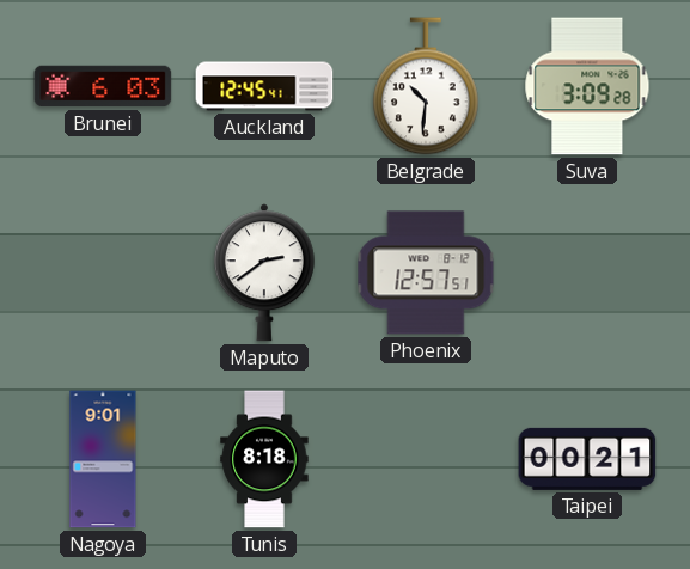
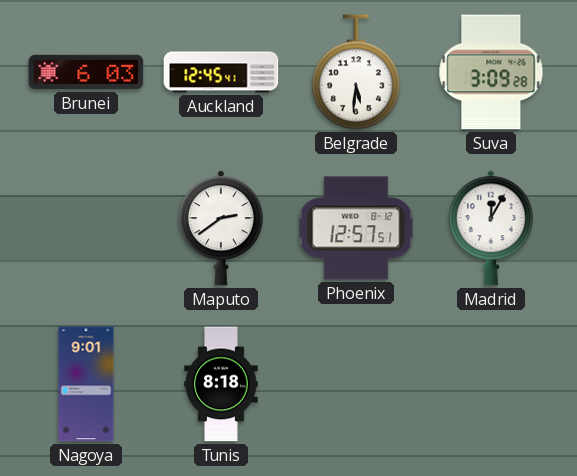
Belgrade: 10:31 -> 5:31 (357, 72)
Madrid: none -> 12:05 (491, 228)
Taipei: 00:21 -> none (587, 459)
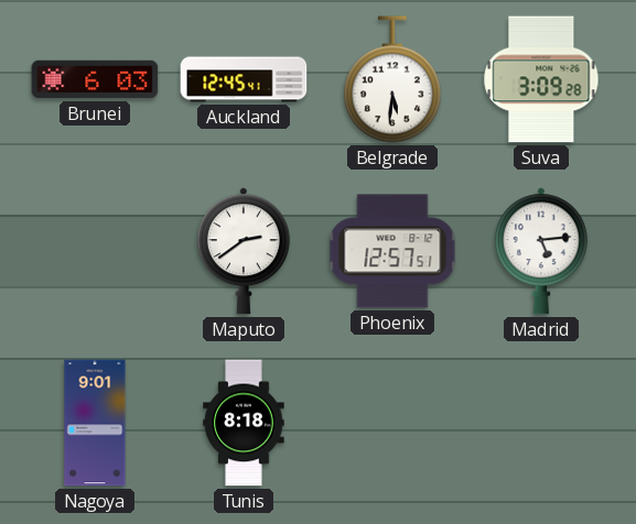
Madrid: 12:05 -> 5:14 (541, 251)
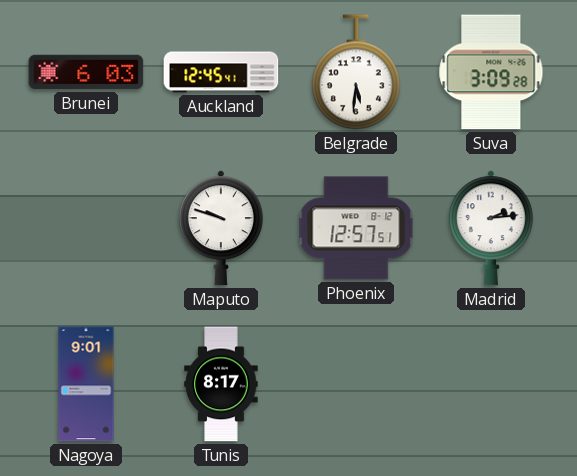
Maputo: 2:39 -> 9:48 (221, 228)
Madrid: 5:14 -> 2:14 (491, 228)
Tunis: 8:18 -> 8:17 (221, 384)
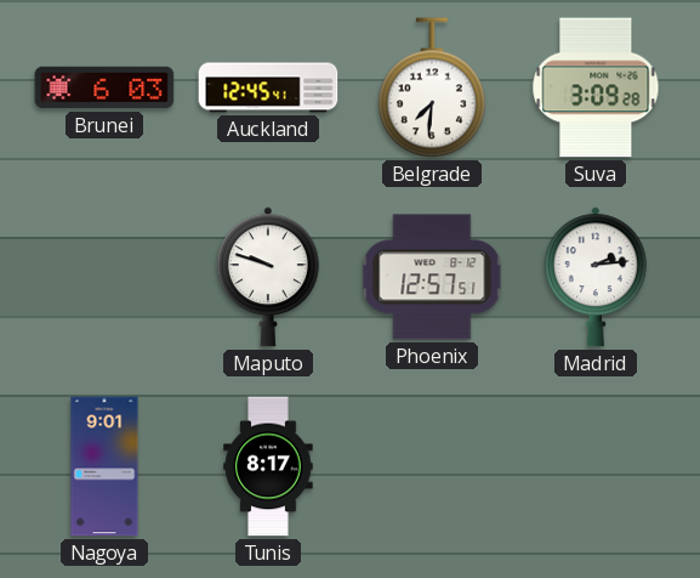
Belgrade: 5:31 -> 7:31 (433, 87)
